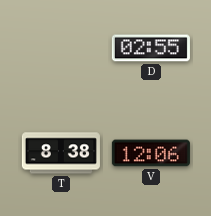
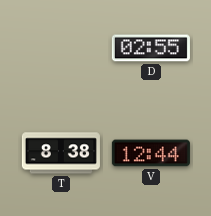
V: 12:06 -> 12:44 (151, 153)
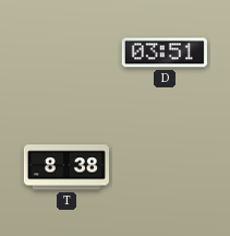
D: 02:55 -> 03:51 (165, 52)
V: 12:44 -> none (151, 153)
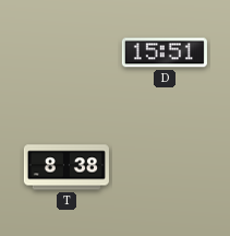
D: 03:51 -> 15:51 (165, 52)
